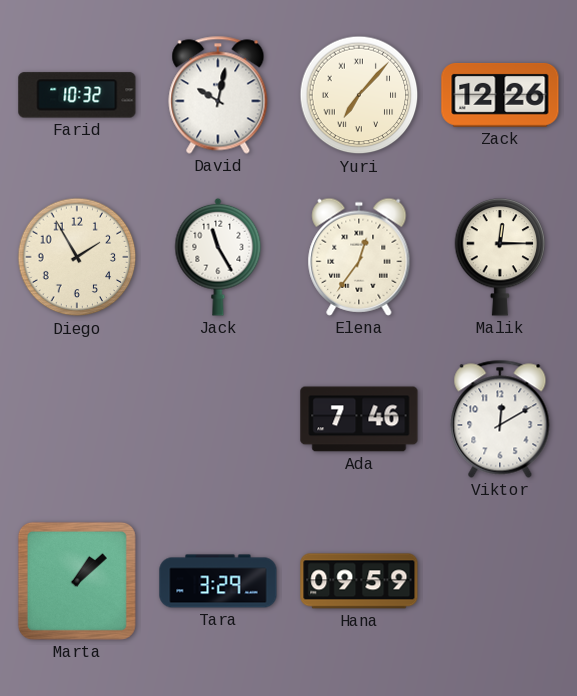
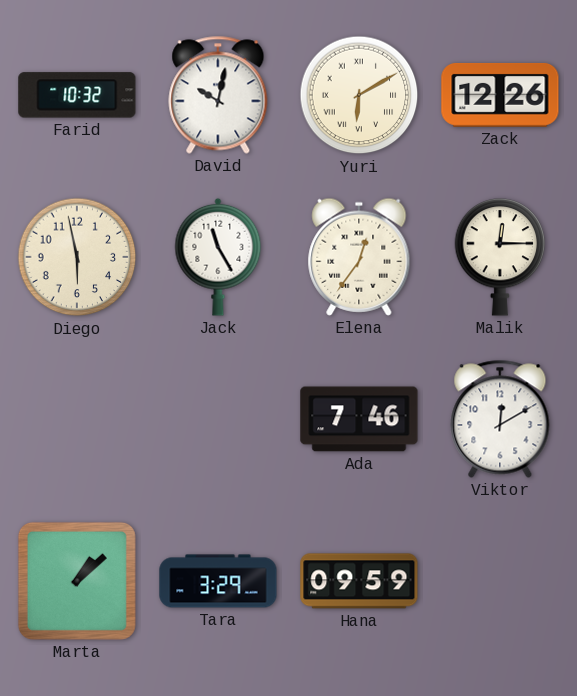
Yuri: 7:07 -> 6:10 (359, 95)
Diego: 1:55 -> 5:58 (77, 257)
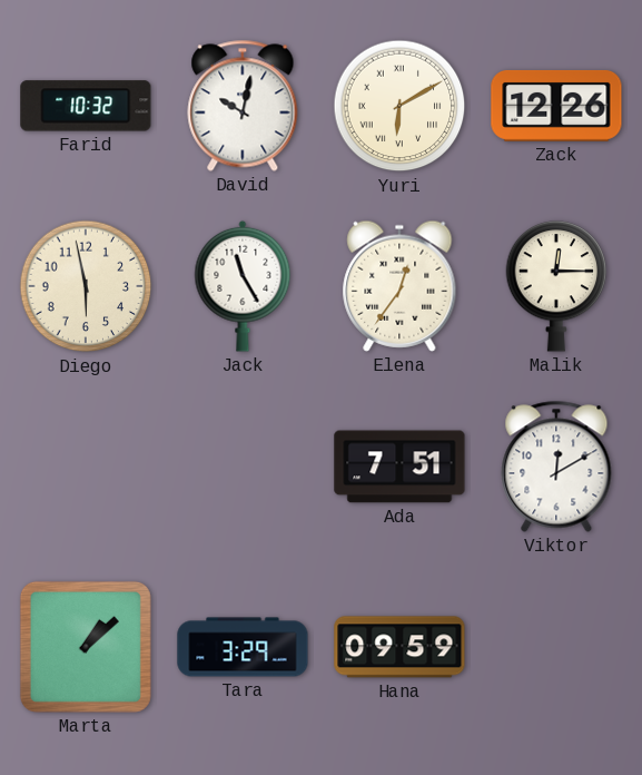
Ada: 7:46 -> 7:51 (399, 467)
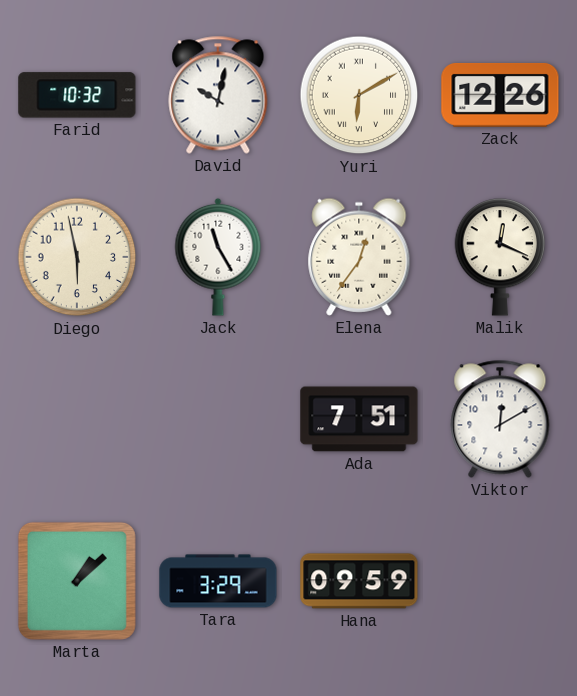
Malik: 12:15 -> 12:19 (500, 258)
